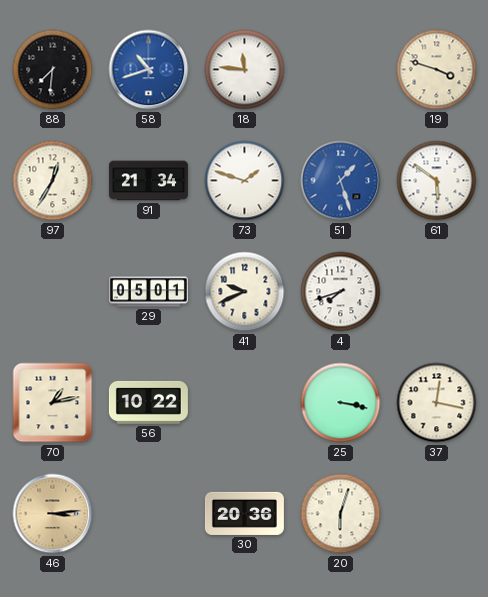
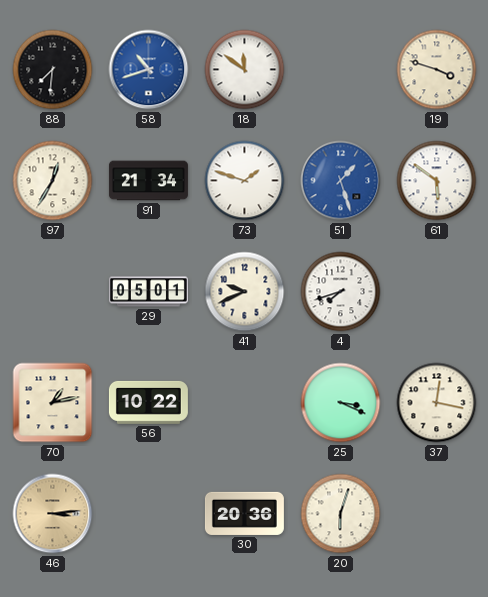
18: 11:46 -> 11:51 (245, 70)
25: 3:17 -> 3:19 (341, 403)
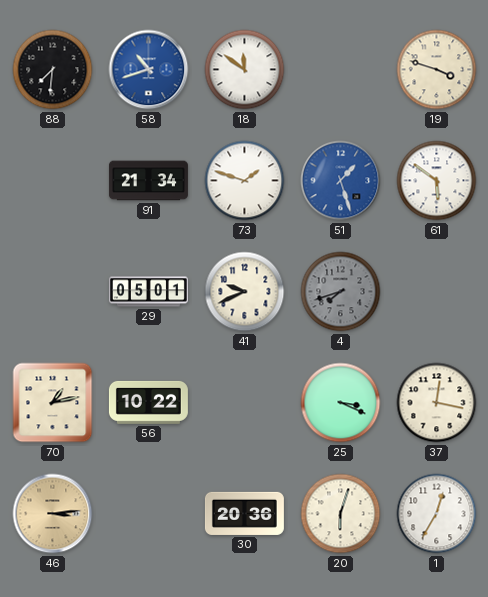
97: 12:35 -> none (53, 181)
4 dial: white -> grey (341, 292)
1: none -> 12:35 (437, 514)
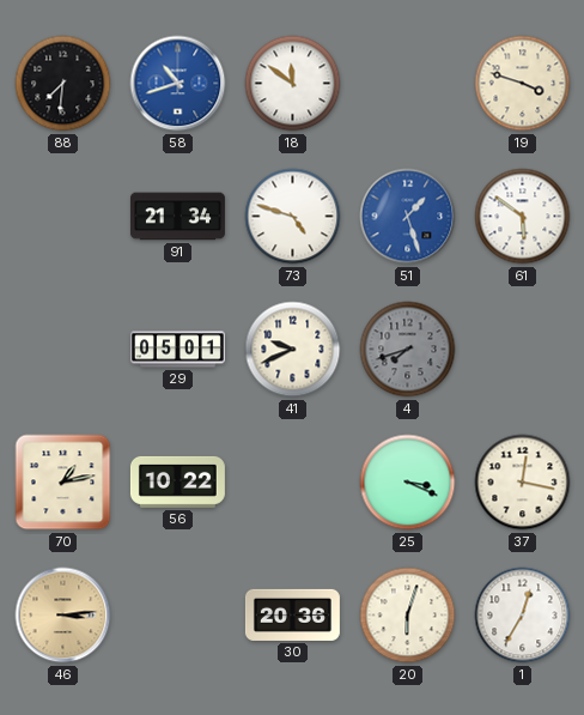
73: 1:48 -> 4:48 (293, 217)
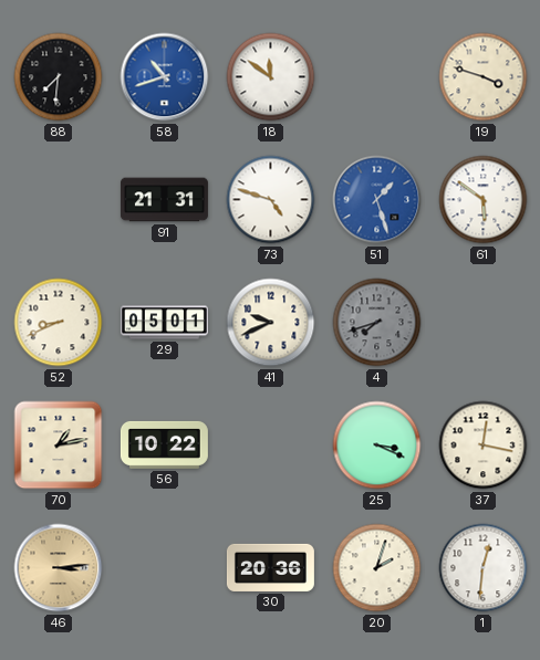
91: 21:34 -> 21:31 (164, 200)
52: none -> 8:41 (59, 323)
20: 6:03 -> 2:03 (377, 568)
1: 12:35 -> 12:31 (484, 568)
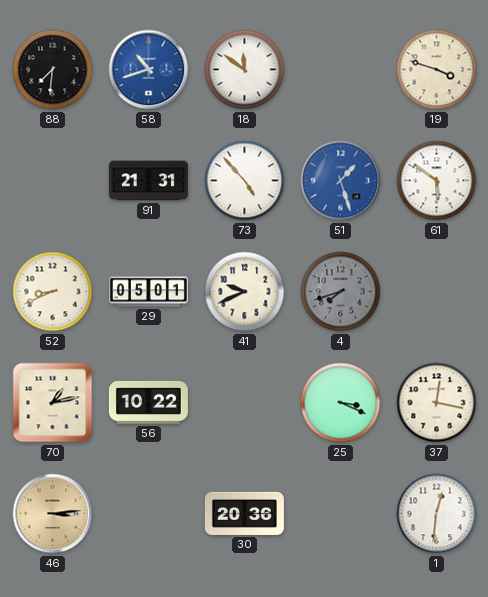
73: 4:48 -> 4:53 (245, 181)
20: 2:03 -> none (377, 568)
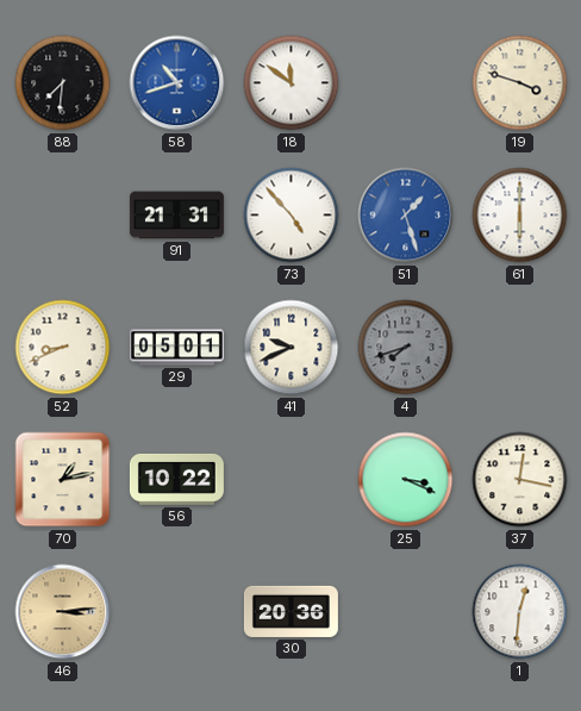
61: 5:51 -> 6:00 (520, 216)
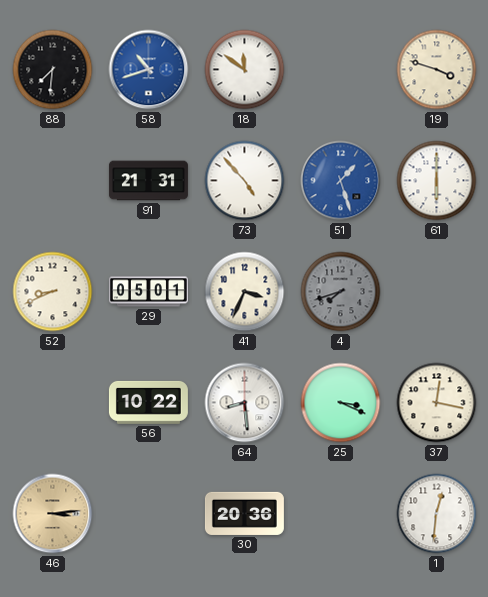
41: 9:41 -> 3:34 (245, 292)
70: 1:13 -> none (63, 480)
64: none -> 8:29 (245, 403)
